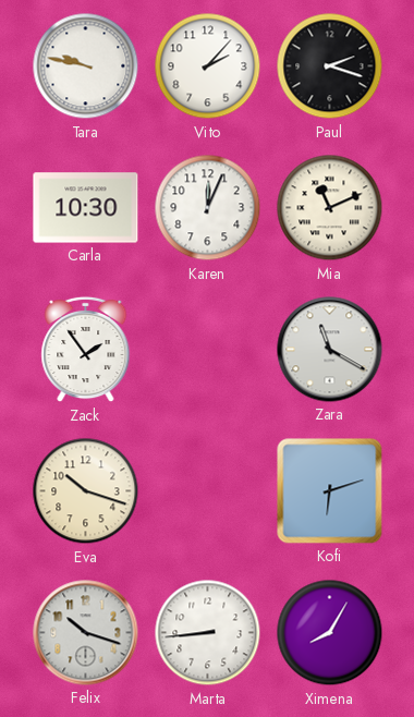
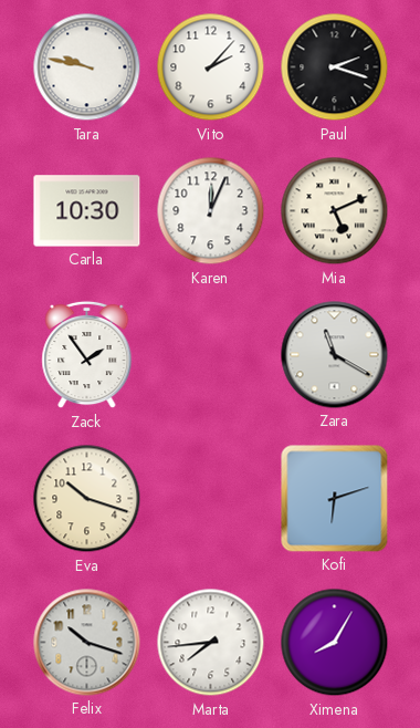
Mia: 11:11 -> 5:11 (335, 211)
Marta: 8:44 -> 7:44 (211, 643)
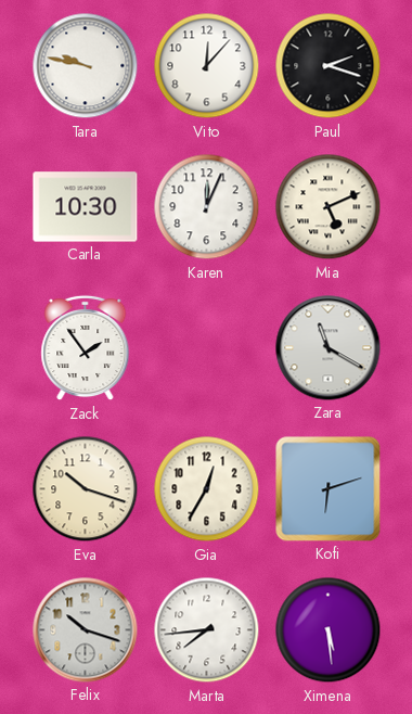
Vito: 2:07 -> 12:07 (207, 66)
Gia: none -> 12:35 (207, 489)
Ximena: 8:05 -> 5:29 (329, 630)
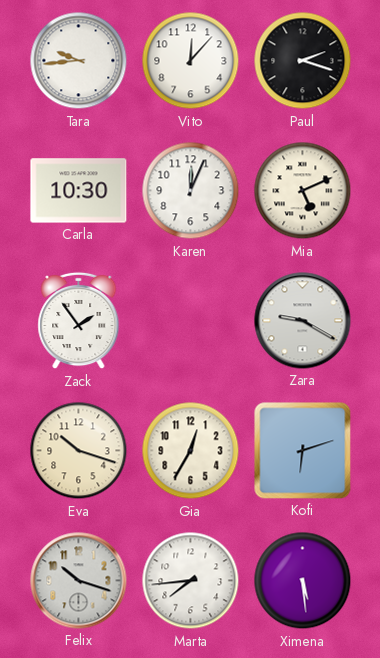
Tara: 9:47 -> 9:44 (79, 61)
Zara: 11:20 -> 9:20 (303, 321)
